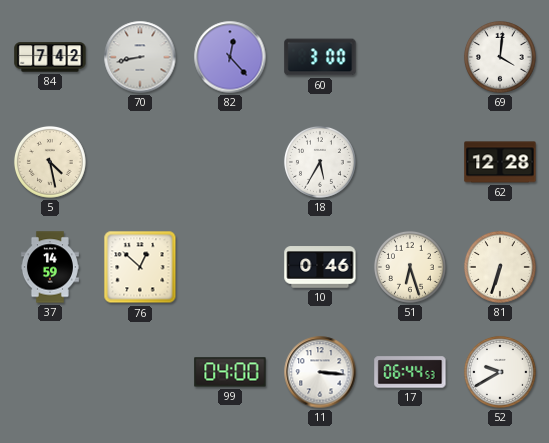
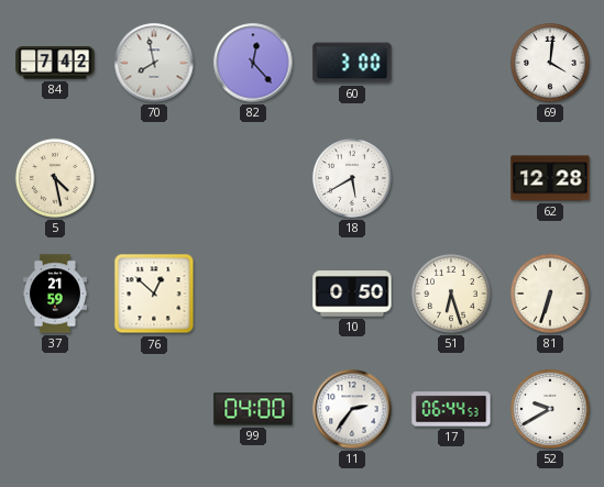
70: 8:43 -> 7:58 (154, 63)
18: 5:35 -> 5:40 (352, 178)
37: 14:59 -> 21:59 (55, 294)
10: 0:46 -> 0:50 (352, 294)
11: 3:16 -> 2:36 (352, 409)
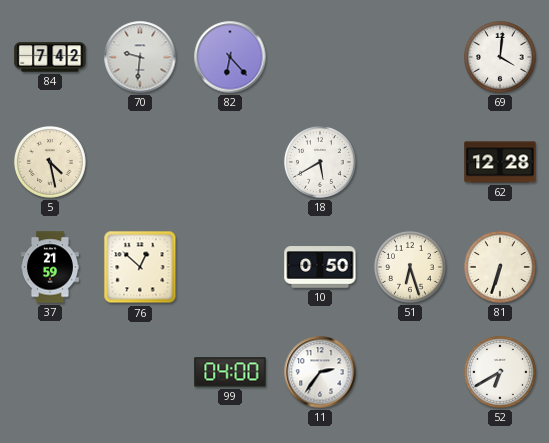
70: 7:58 -> 9:31 (140, 57)
82: 12:23 -> 6:23 (230, 57)
60: 3:00 -> none (352, 63)
17: 06:44 -> none (451, 409)
52: 9:40 -> 6:40 (500, 372)
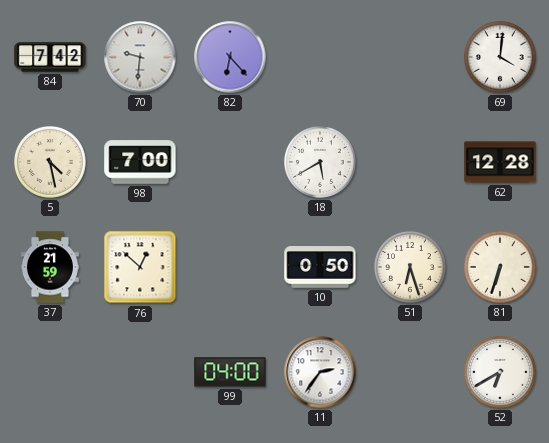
98: none -> 7:00 (140, 162)
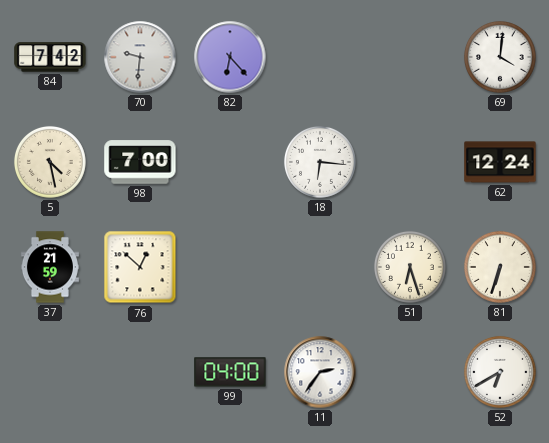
18: 5:40 -> 6:16 (320, 162)
62: 12:28 -> 12:24 (500, 162)
10: 0:50 -> none (320, 267)
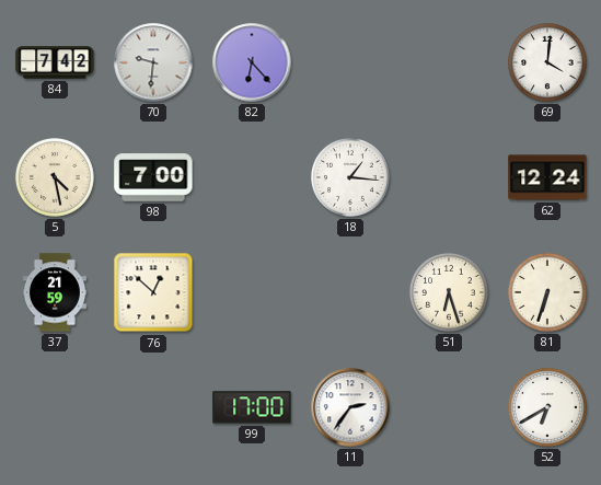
18: 6:16 -> 1:16 (350, 177)
99: 04:00 -> 17:00 (252, 407)
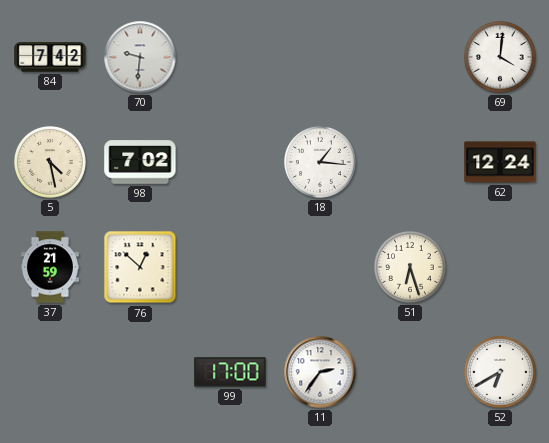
82: 6:23 -> none (252, 62)
98: 7:00 -> 7:02 (140, 162)
81: 6:33 -> none (547, 292)
